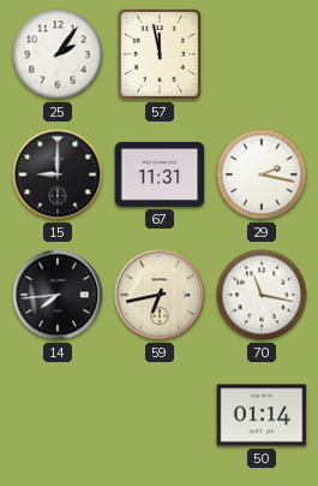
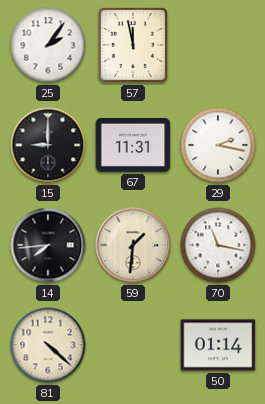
59: 6:43 -> 1:31 (133, 245)
81: none -> 4:22 (48, 345)
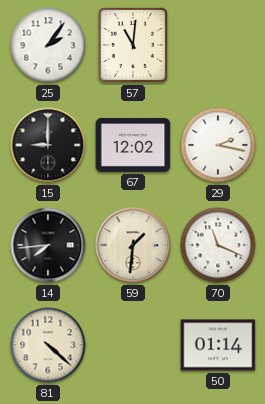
57: 11:58 -> 11:01 (133, 45)
67: 11:31 -> 12:02 (133, 145)
70: 11:17 -> 11:19 (218, 245)
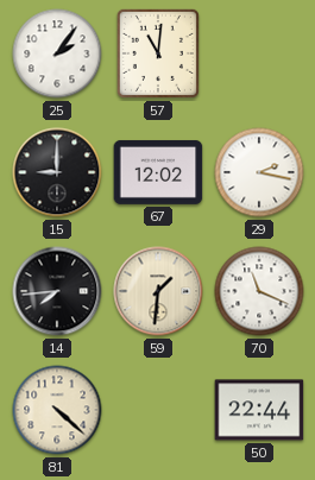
50: 01:14 -> 22:44 (259, 410)
